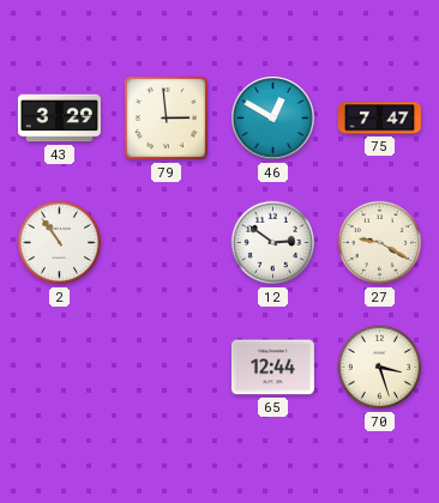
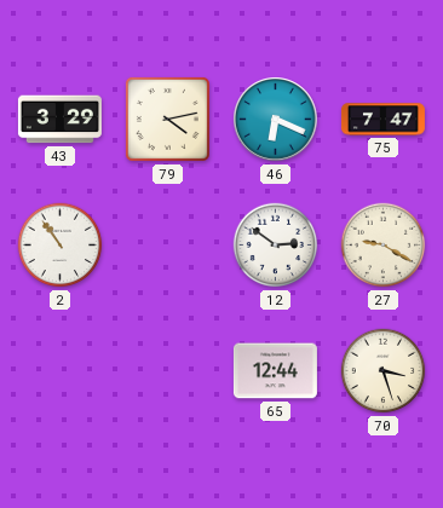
79: 2:59 -> 4:13 (167, 119)
46: 12:50 -> 6:19 (276, 120)
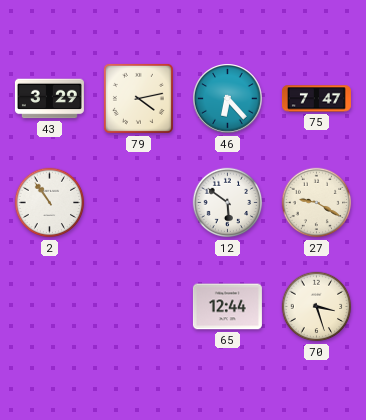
46: 6:19 -> 6:23 (228, 99)
12: 2:51 -> 5:51 (228, 203)
